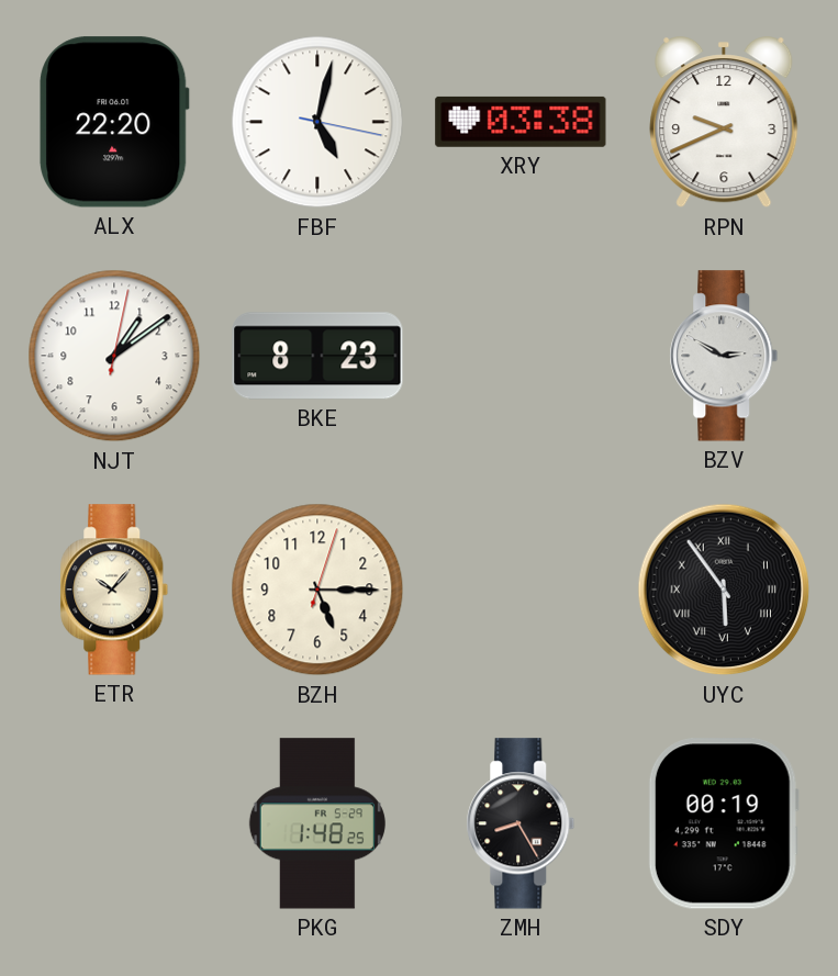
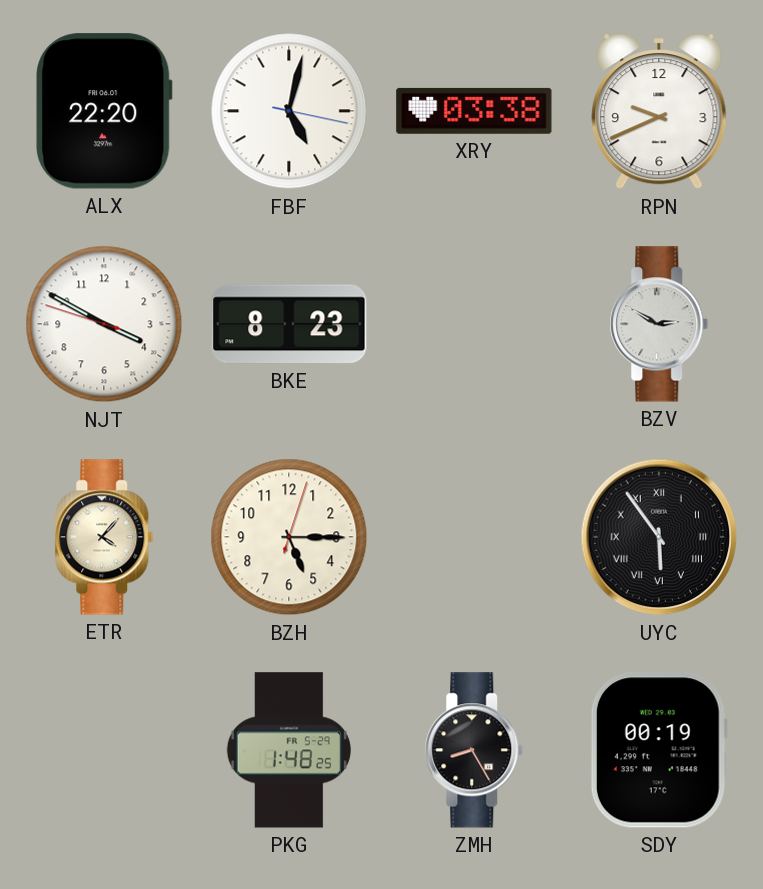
NJT: 1:09 -> 3:49 (104, 324)
ETR: 10:07 -> 4:07 (104, 537)
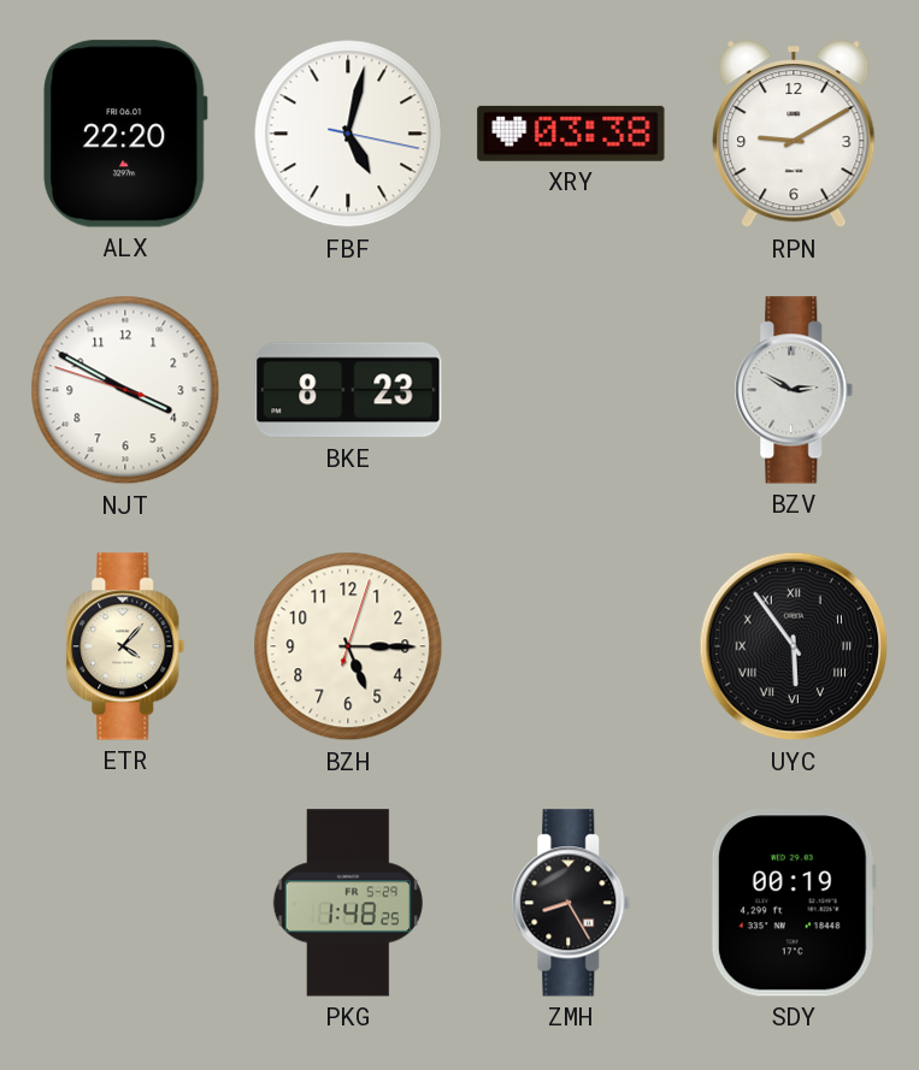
RPN: 9:41 -> 9:10 (794, 135)
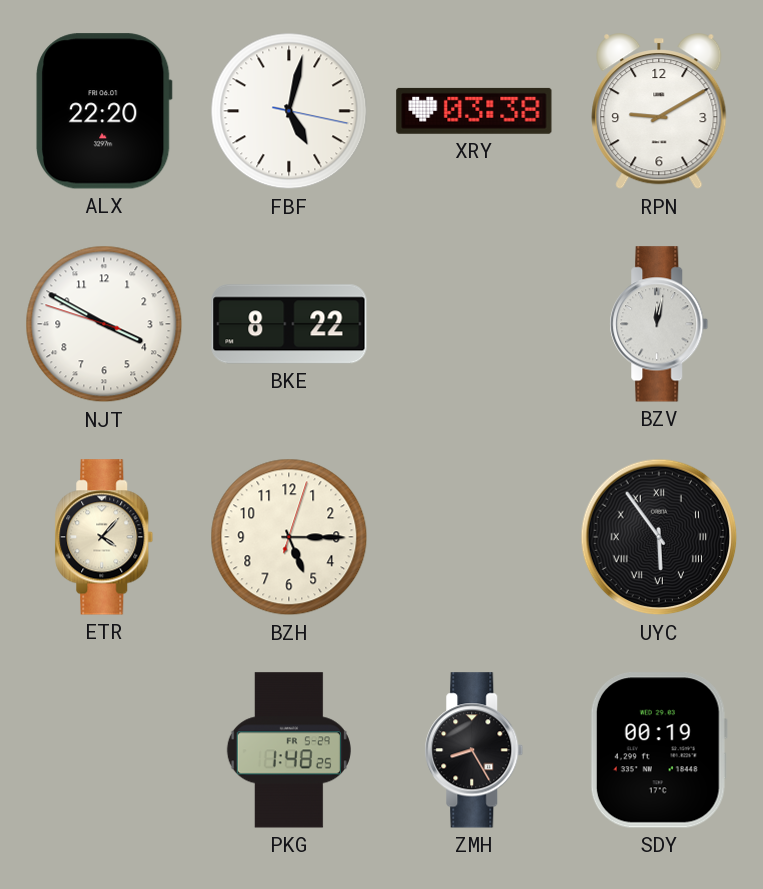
BKE: 8:23 -> 8:22 (289, 324)
BZV: 2:50 -> 12:02 (659, 324)
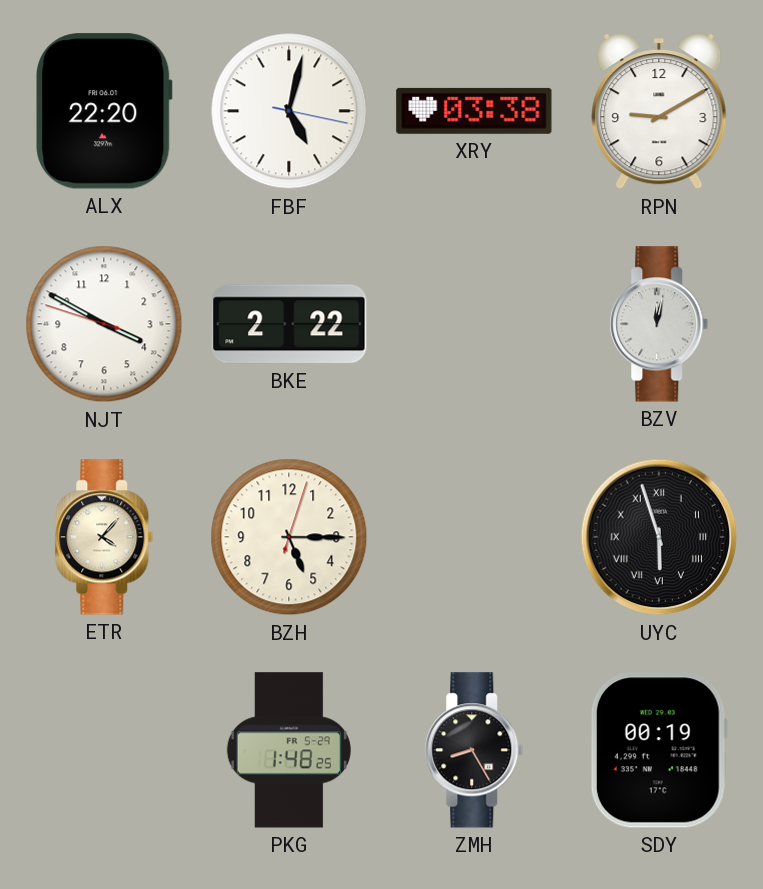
BKE: 8:22 -> 2:22 (289, 324)
UYC: 5:54 -> 5:57 (659, 537)
